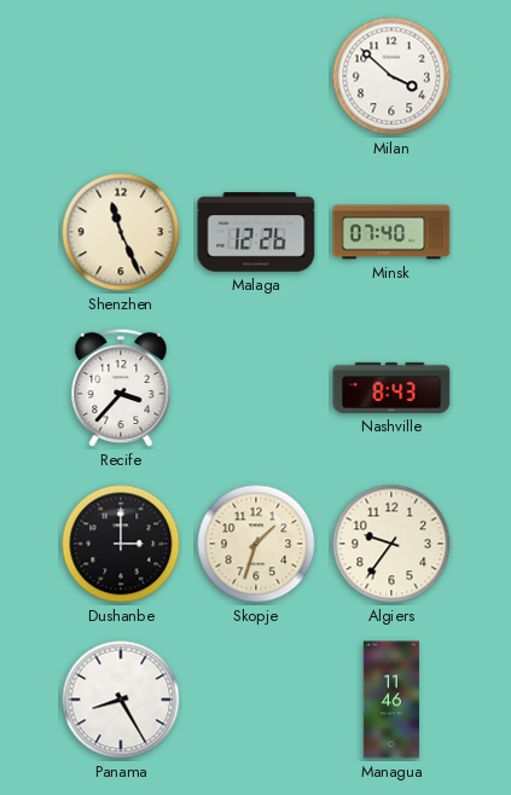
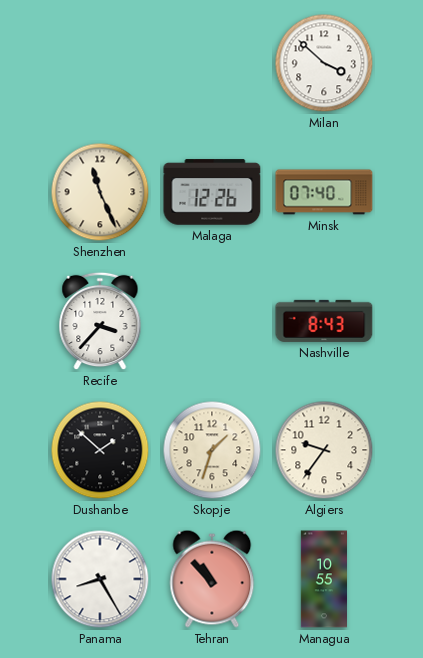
Dushanbe: 3:00 -> 1:52 (100, 450)
Tehran: none -> 10:53 (212, 579)
Managua: 11:46 -> 10:55 (323, 579)
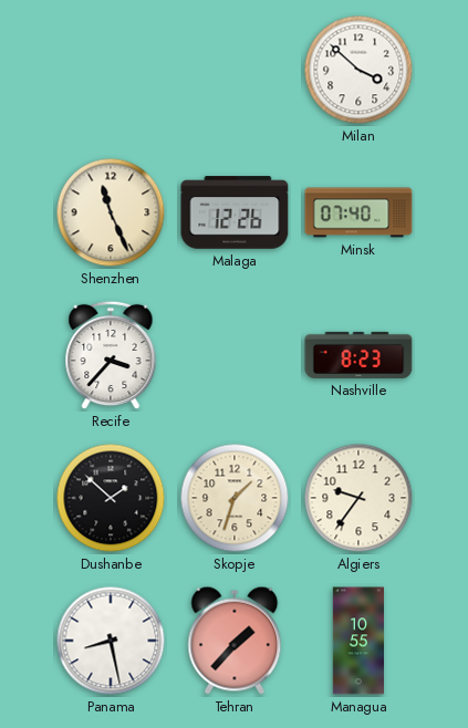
Nashville: 8:43 -> 8:23 (358, 355)
Panama: 8:25 -> 8:28 (111, 641)
Tehran: 10:53 -> 1:37 (235, 641)
